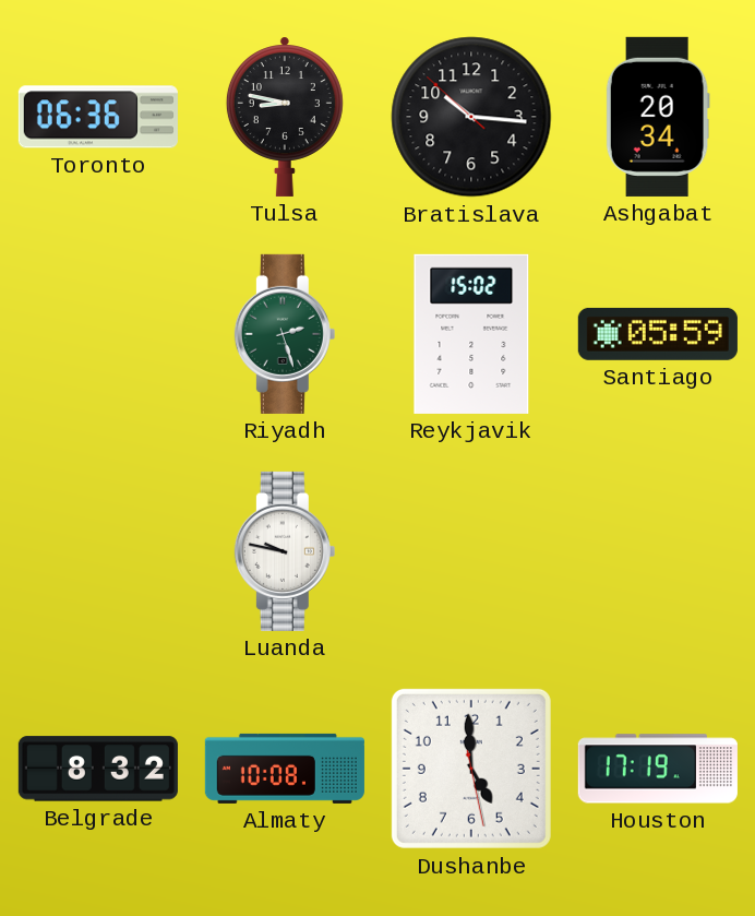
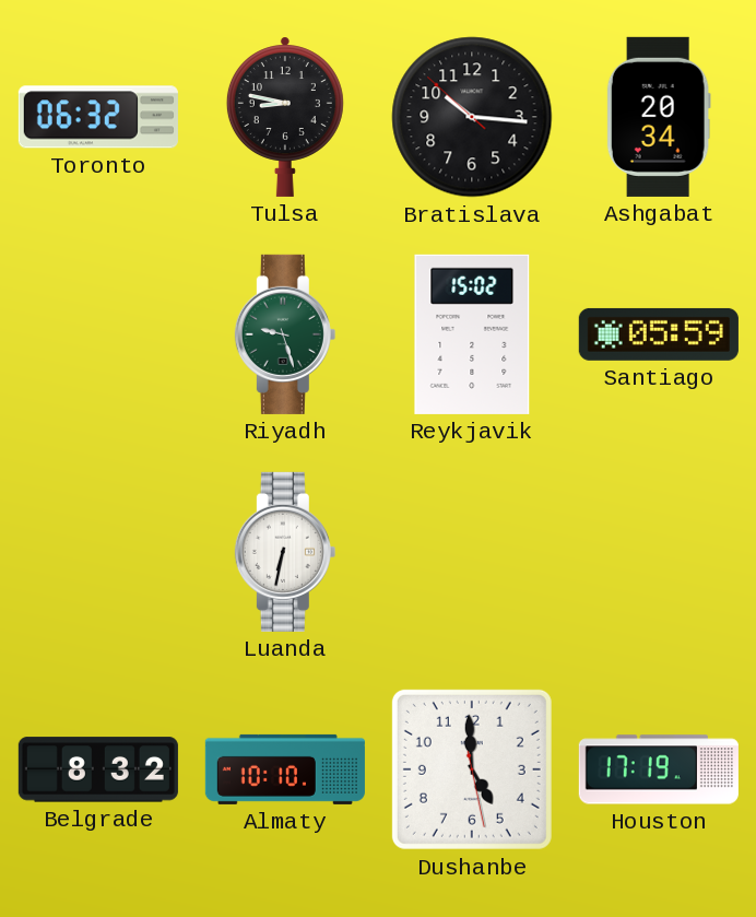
Toronto: 06:36 -> 06:32 (98, 117)
Riyadh: 2:27 -> 9:27 (285, 334)
Luanda: 9:47 -> 6:32 (285, 552)
Almaty: 10:08 -> 10:10 (285, 769)
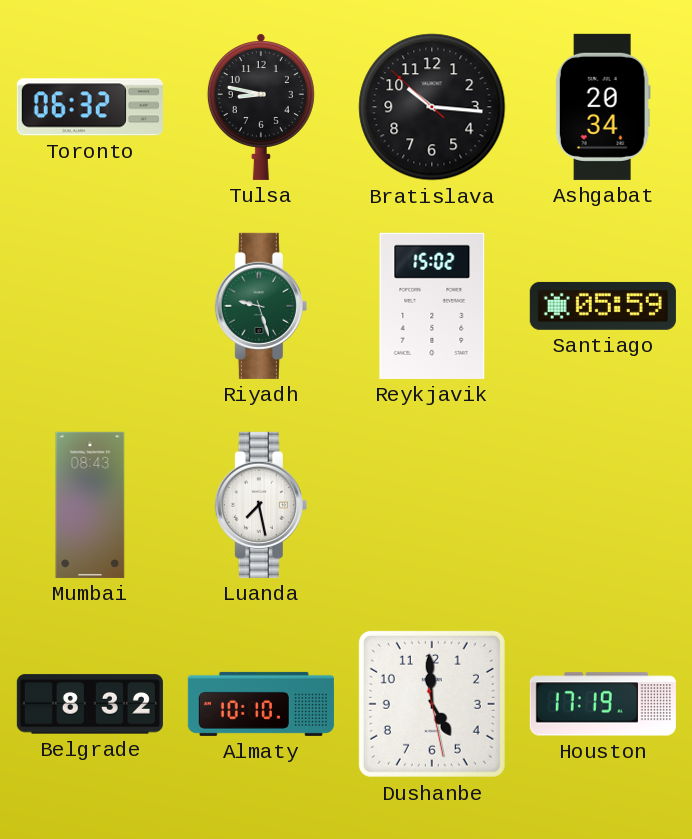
Mumbai: none -> 08:43 (90, 505)
Luanda: 6:32 -> 7:28 (261, 505)
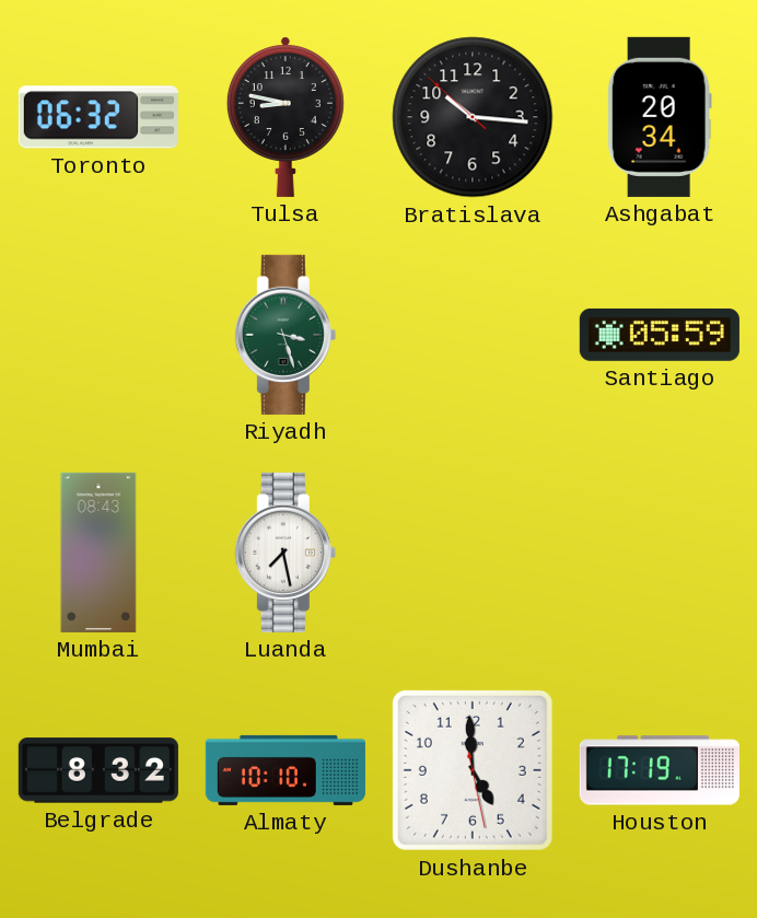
Riyadh: 9:27 -> 3:27 (286, 335)
Reykjavik: 15:02 -> none (432, 306)
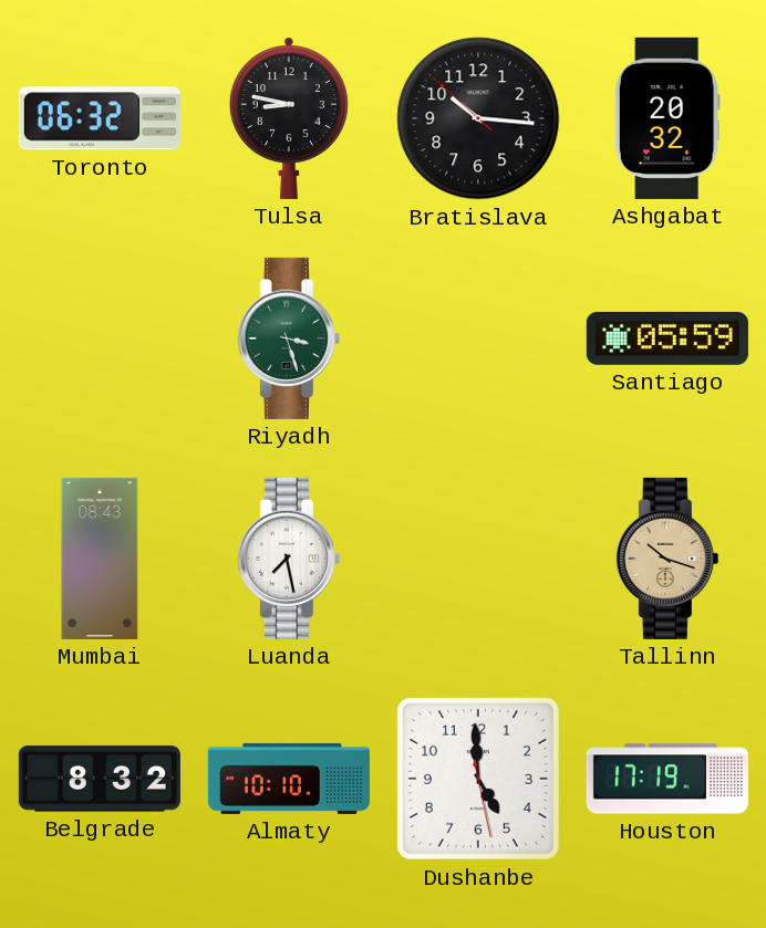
Ashgabat: 20:34 -> 20:32 (667, 118)
Tallinn: none -> 10:18 (667, 559)
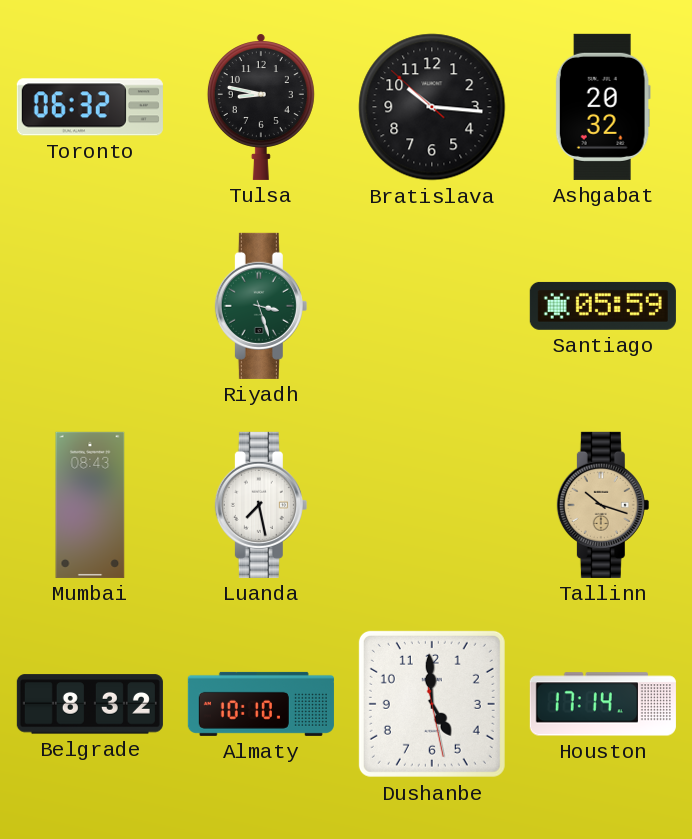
Houston: 17:19 -> 17:14 (603, 704)
